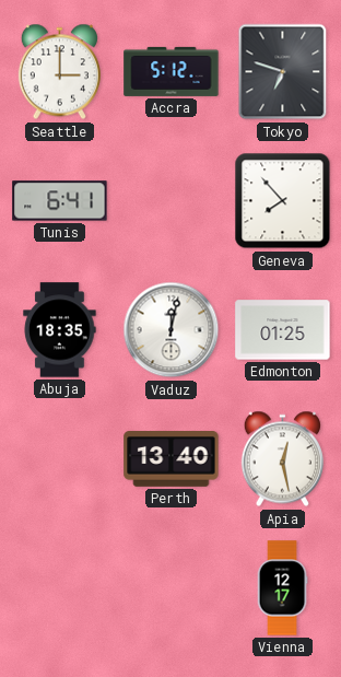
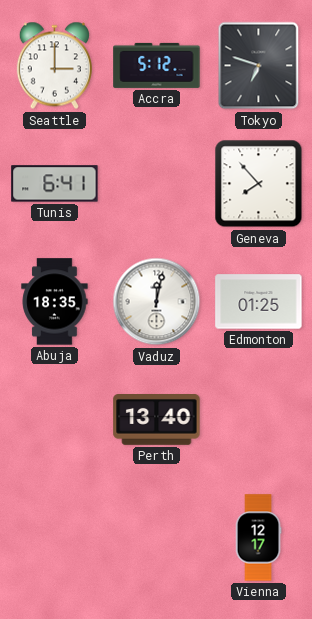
Apia: 12:28 -> none (282, 459)
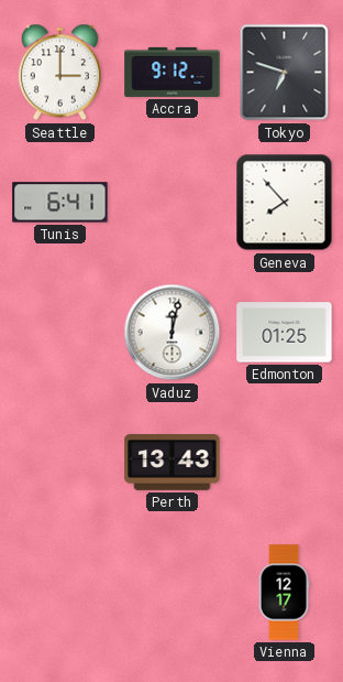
Accra: 5:12 -> 9:12 (173, 72)
Abuja: 18:35 -> none (55, 302)
Perth: 13:40 -> 13:43 (173, 463)
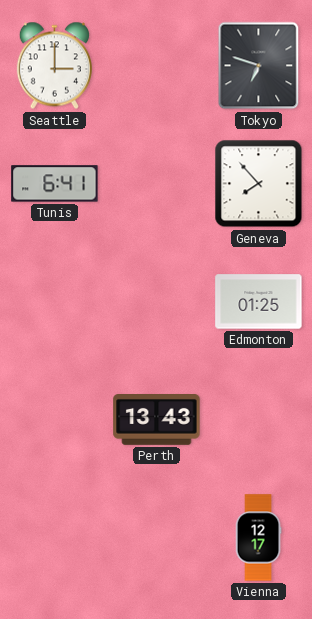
Accra: 9:12 -> none (173, 72)
Vaduz: 12:02 -> none (173, 333)
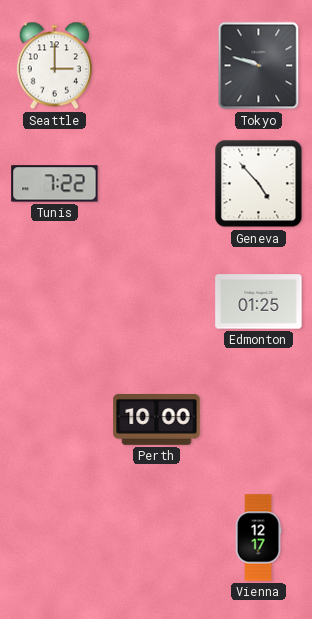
Tokyo: 6:48 -> 9:48 (259, 66)
Tunis: 6:41 -> 7:22 (55, 184)
Geneva: 7:53 -> 4:53 (259, 184)
Perth: 13:43 -> 10:00 (157, 420)
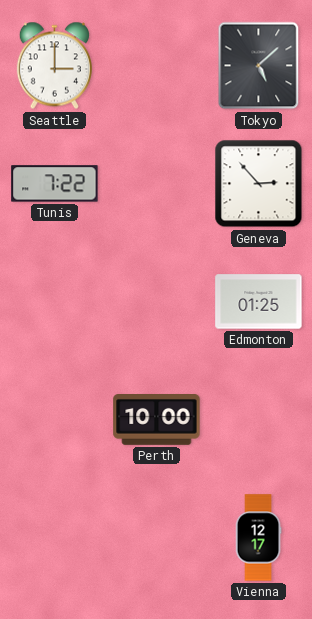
Tokyo: 9:48 -> 5:08 (259, 66)
Geneva: 4:53 -> 2:53 (259, 184)
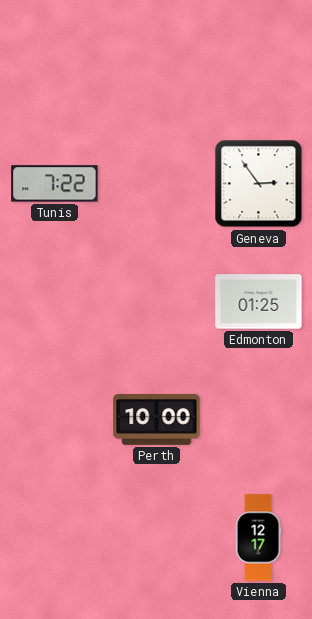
Seattle: 3:00 -> none (54, 66)
Tokyo: 5:08 -> none (259, 66)
Geneva: 2:53 -> 2:54 (259, 184)
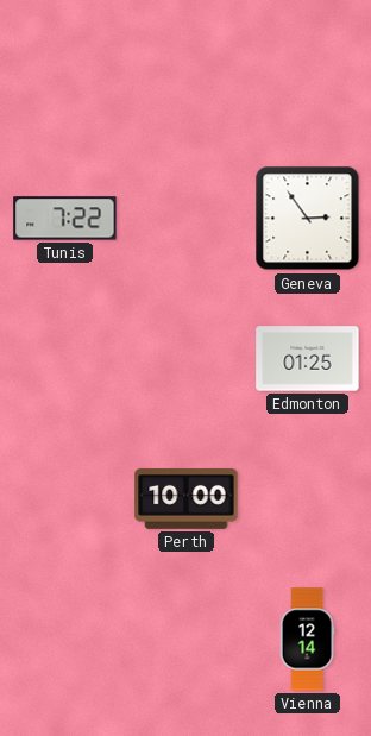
Vienna: 12:17 -> 12:14 (307, 640)
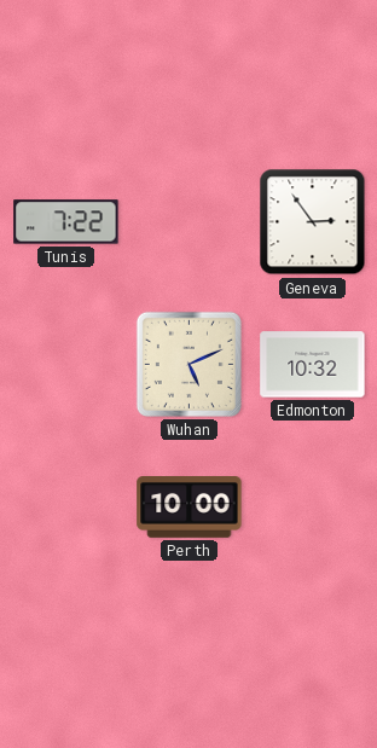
Wuhan: none -> 5:11 (188, 364)
Edmonton: 01:25 -> 10:32 (313, 365)
Vienna: 12:14 -> none (307, 640)
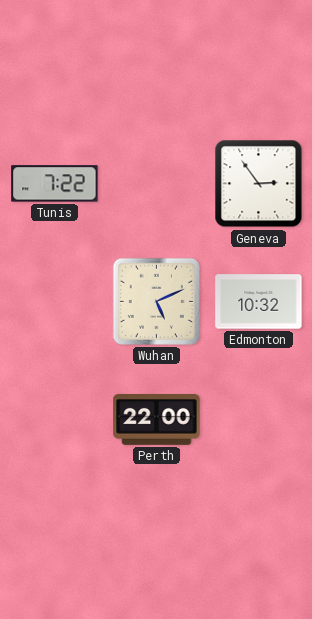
Perth: 10:00 -> 22:00 (157, 420)
